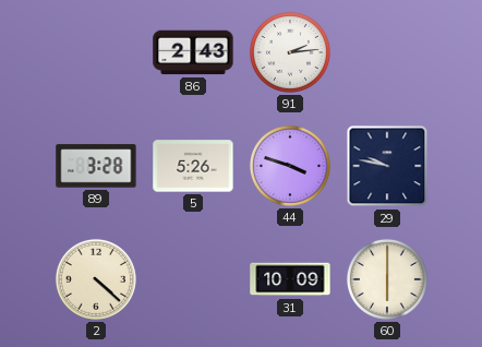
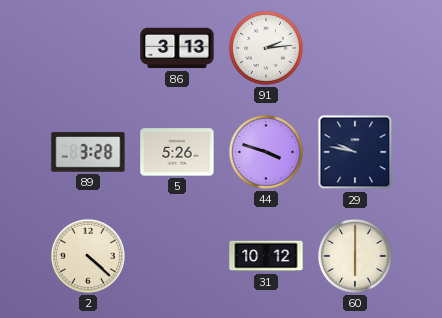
86: 2:43 -> 3:13 (177, 48)
31: 10:09 -> 10:12 (266, 256)
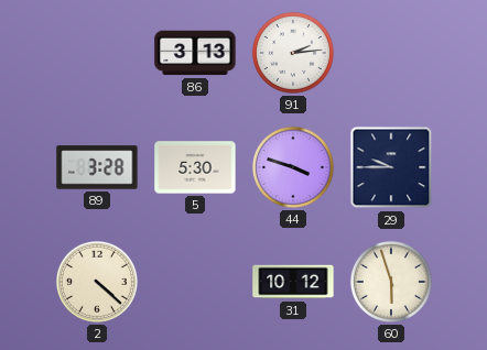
5: 5:26 -> 5:30 (195, 167)
29: 9:47 -> 9:45 (391, 167)
60: 6:00 -> 5:57 (391, 282)
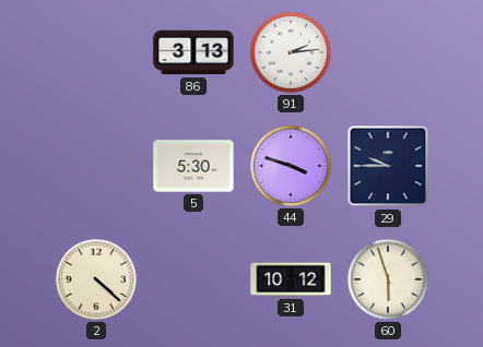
89: 3:28 -> none (97, 167)
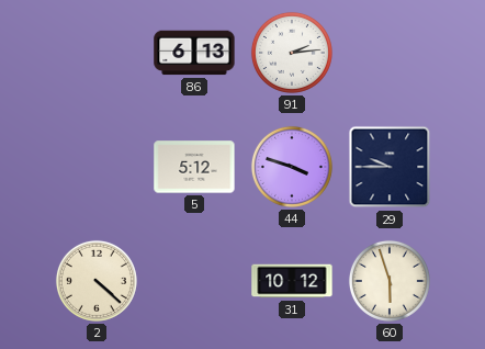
86: 3:13 -> 6:13 (194, 53)
5: 5:30 -> 5:12 (194, 167)
